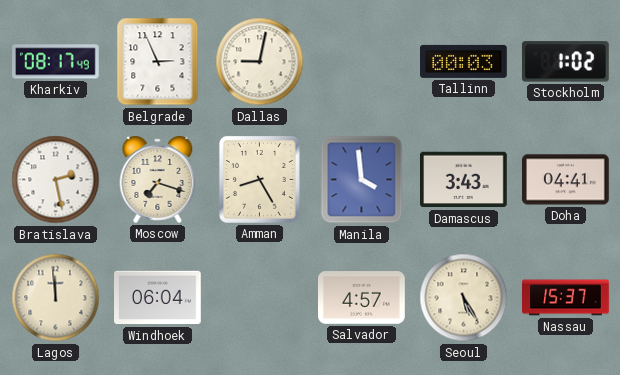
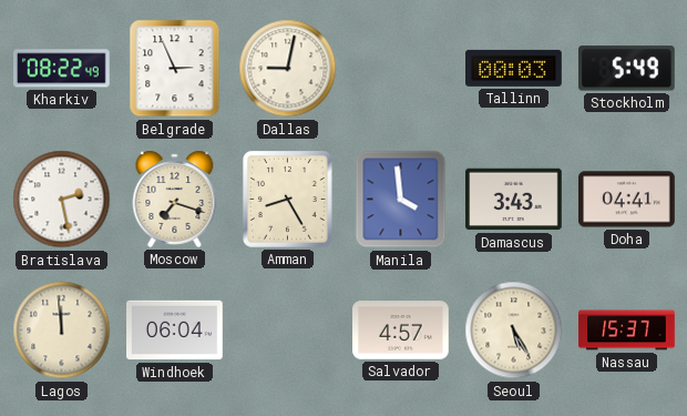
Kharkiv: 08:17 -> 08:22 (62, 69)
Stockholm: 1:02 -> 5:49 (626, 69)
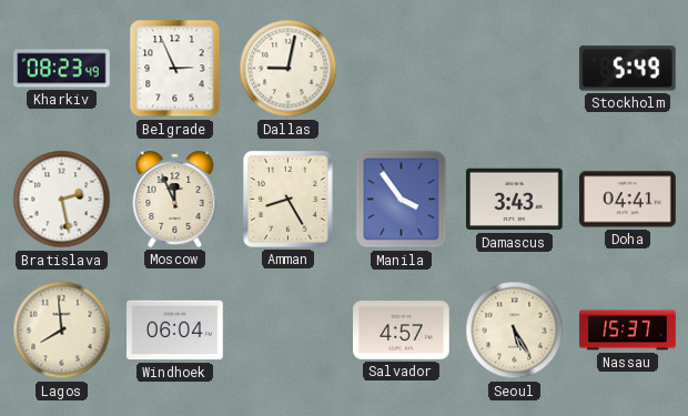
Kharkiv: 08:22 -> 08:23 (62, 69)
Tallinn: 00:03 -> none (514, 68)
Moscow: 7:18 -> 11:56 (175, 199)
Manila: 3:59 -> 3:54 (402, 200)
Lagos: 11:59 -> 7:59 (62, 331)
